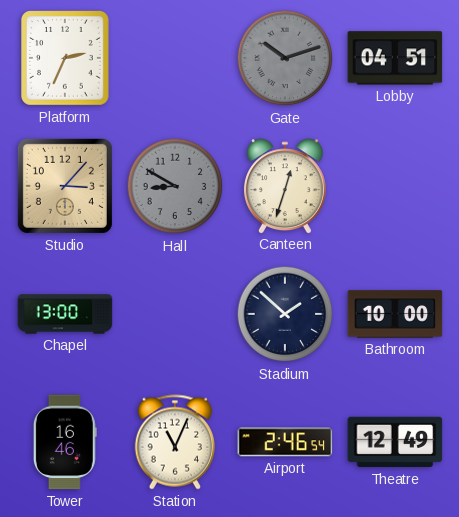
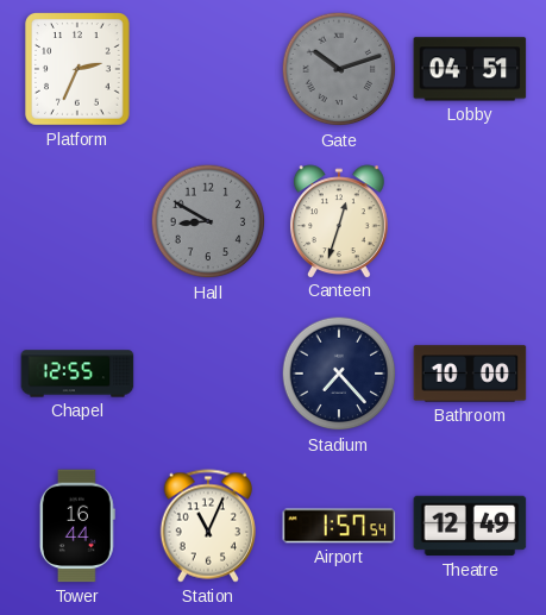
Studio: 3:07 -> none (65, 186)
Chapel: 13:00 -> 12:55 (77, 374)
Stadium: 1:52 -> 7:23 (339, 374)
Tower: 16:46 -> 16:44 (77, 526)
Airport: 2:46 -> 1:57 (339, 526)
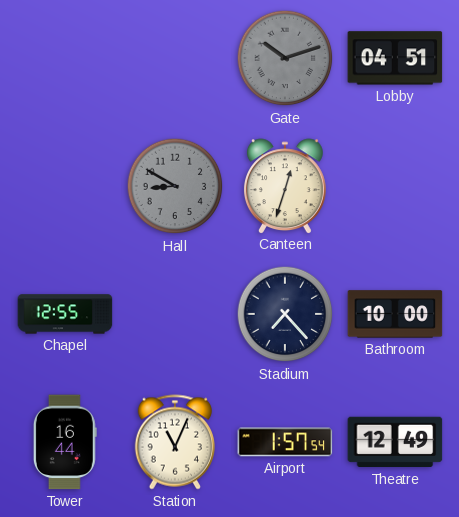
Platform: 2:34 -> none (79, 70)
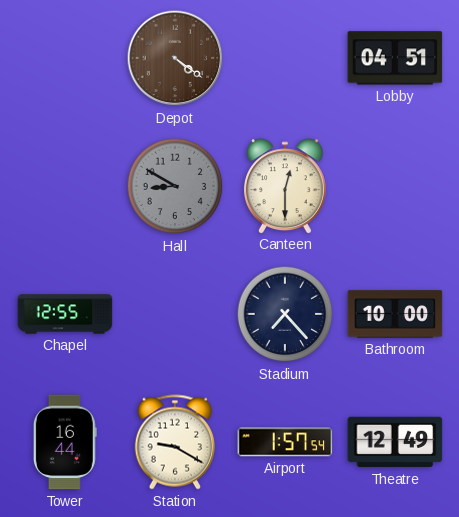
Depot: none -> 4:21 (175, 58)
Gate: 10:12 -> none (285, 58)
Canteen: 12:33 -> 12:30 (285, 186)
Station: 11:04 -> 9:20 (174, 442)
